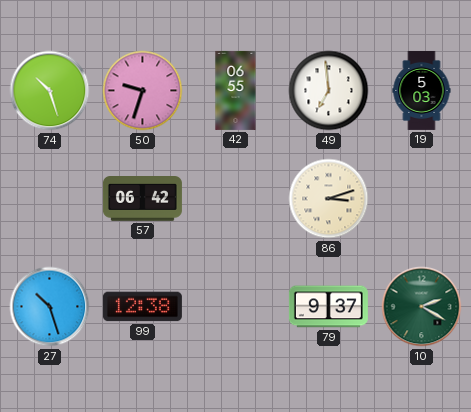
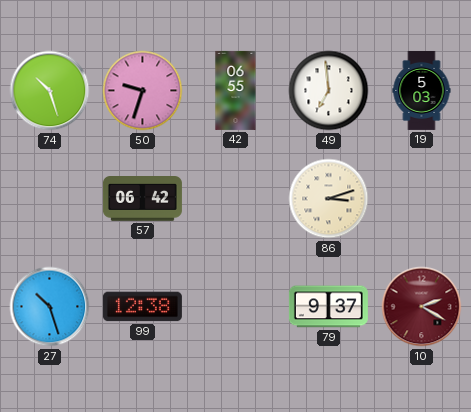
10 dial: green -> burgundy (422, 307)
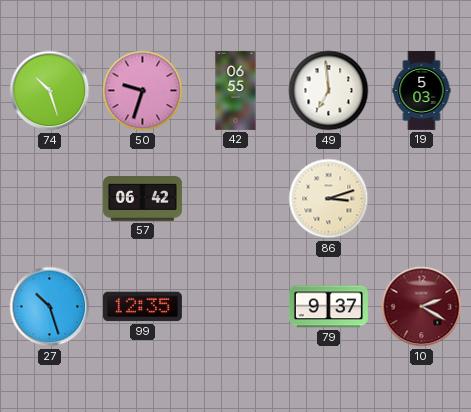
99: 12:38 -> 12:35 (142, 307)
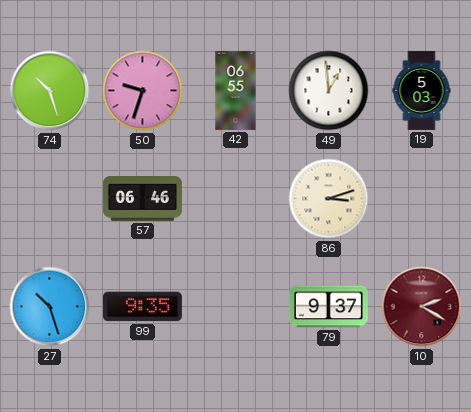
49: 6:59 -> 12:59 (329, 91)
57: 06:42 -> 06:46 (142, 199)
99: 12:35 -> 9:35 (142, 307)
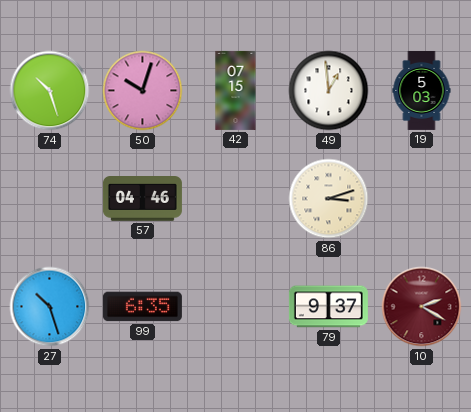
50: 9:33 -> 10:03 (143, 91)
42: 06:55 -> 07:15 (236, 90)
57: 06:46 -> 04:46 (142, 199)
99: 9:35 -> 6:35 (142, 307)
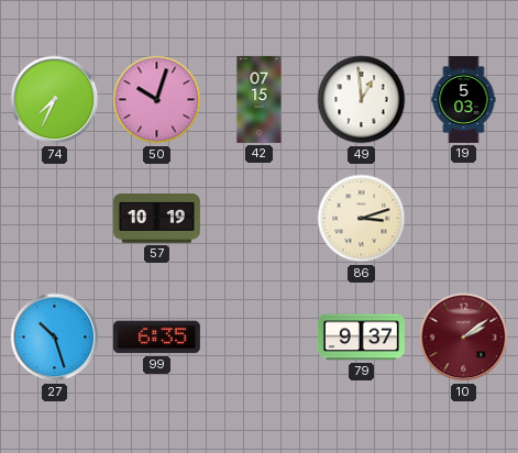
74: 10:27 -> 7:34 (55, 100)
57: 04:46 -> 10:19 (156, 219)
10: 2:20 -> 2:09 (464, 338)
